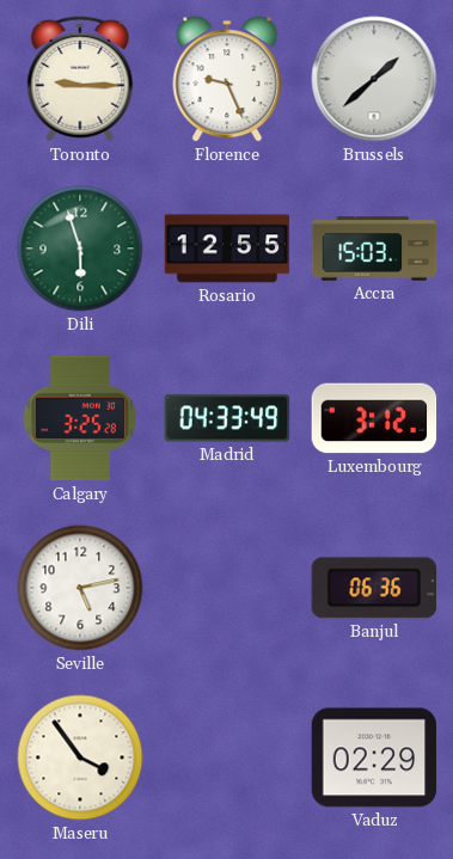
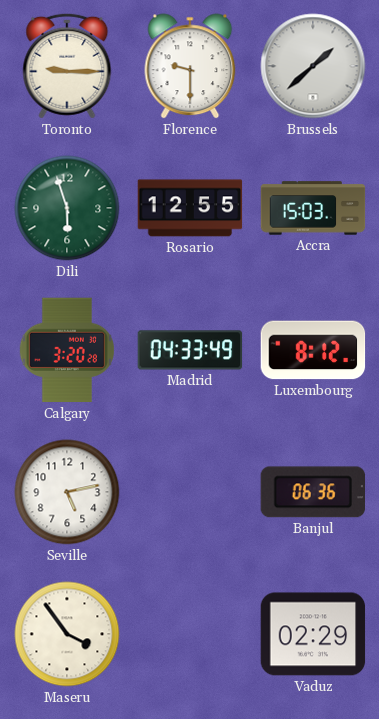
Florence: 9:26 -> 9:30 (190, 66)
Calgary: 3:25 -> 3:20 (67, 350)
Luxembourg: 3:12 -> 8:12 (313, 350)
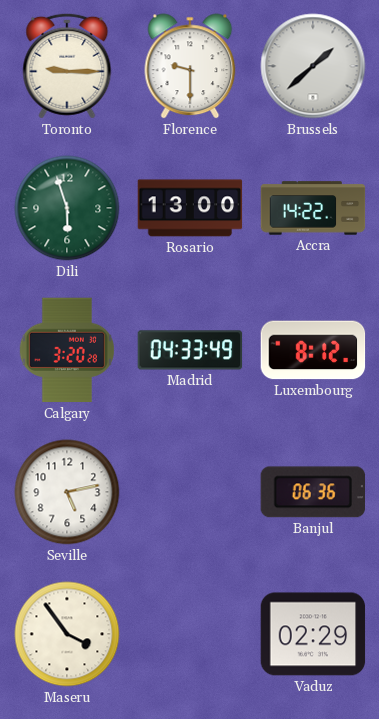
Rosario: 12:55 -> 13:00 (190, 208)
Accra: 15:03 -> 14:22 (313, 208)
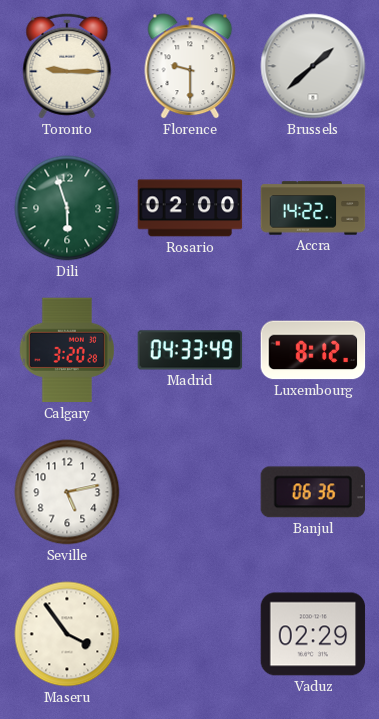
Rosario: 13:00 -> 02:00 (190, 208)
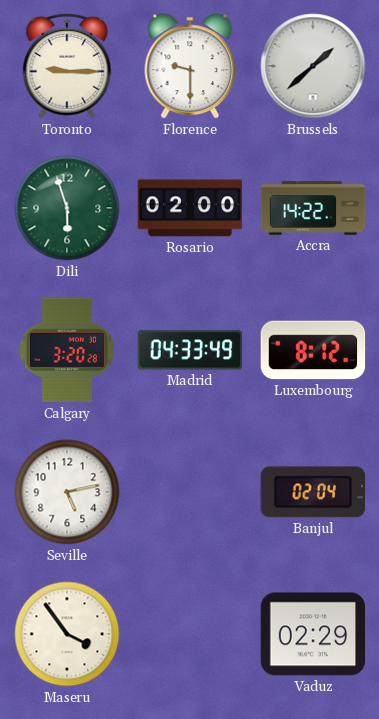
Banjul: 06:36 -> 02:04 (312, 492)
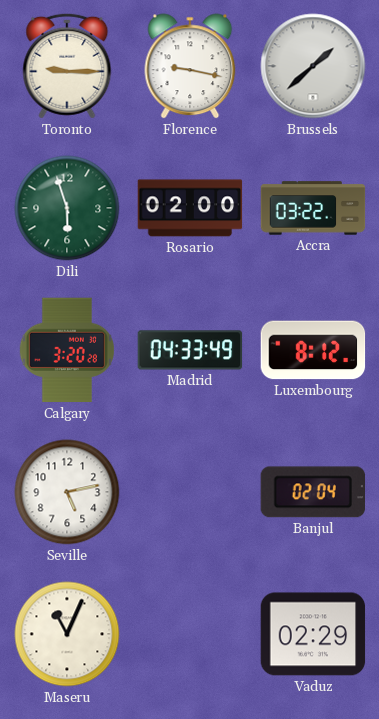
Florence: 9:30 -> 9:17 (190, 66)
Accra: 14:22 -> 03:22 (313, 208)
Maseru: 3:54 -> 11:04 (67, 634)
